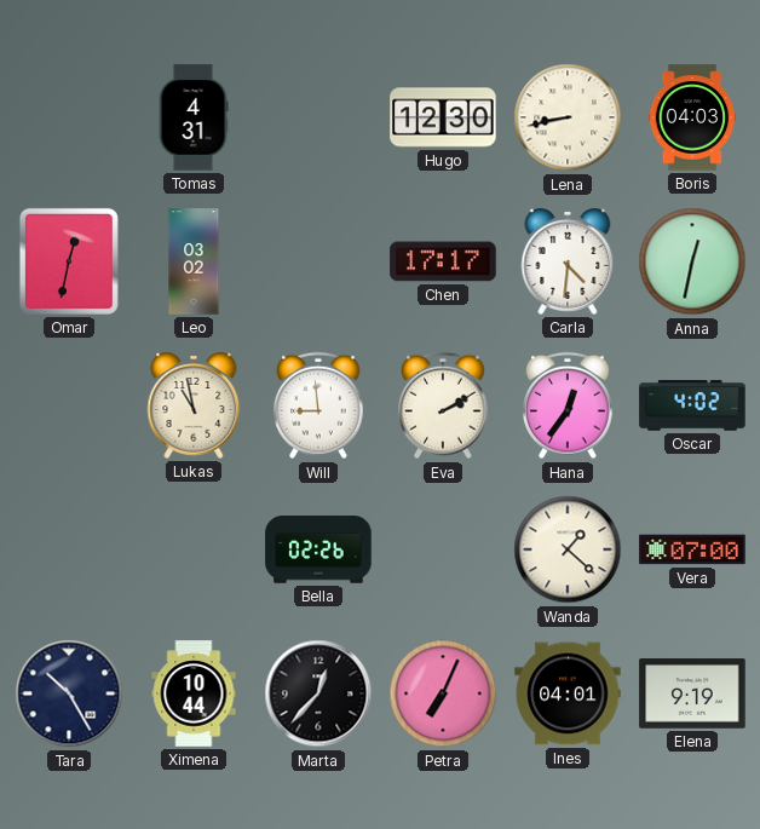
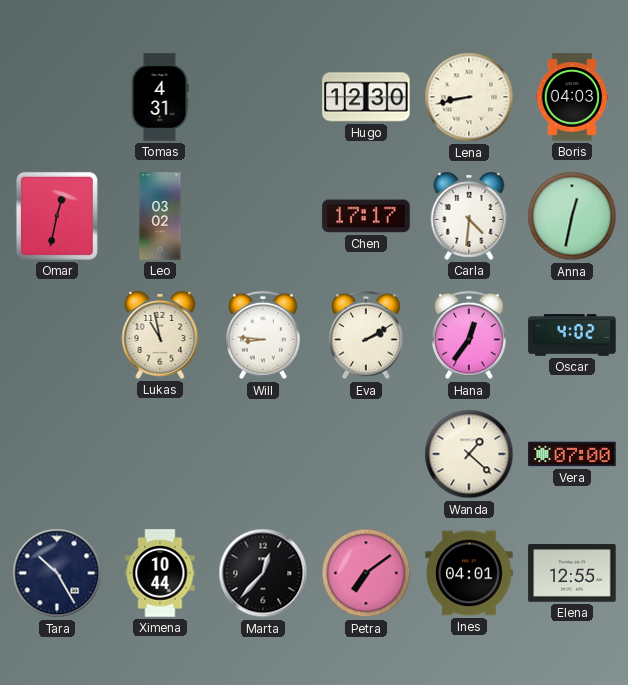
Will: 8:59 -> 8:46 (263, 335)
Bella: 02:26 -> none (318, 549)
Petra: 7:04 -> 7:09 (366, 573)
Elena: 9:19 -> 12:55 (572, 573)
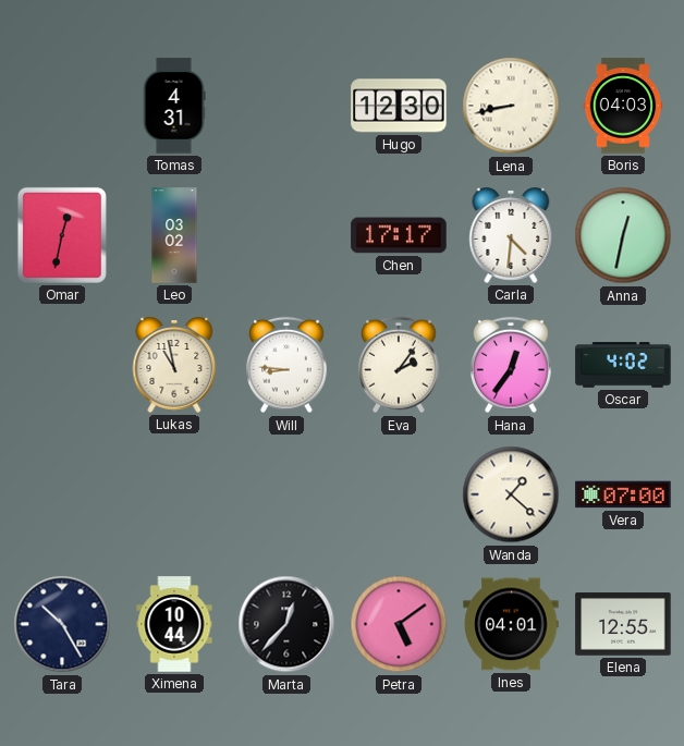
Eva: 2:10 -> 2:06 (399, 365)
Petra: 7:09 -> 5:09 (399, 624)
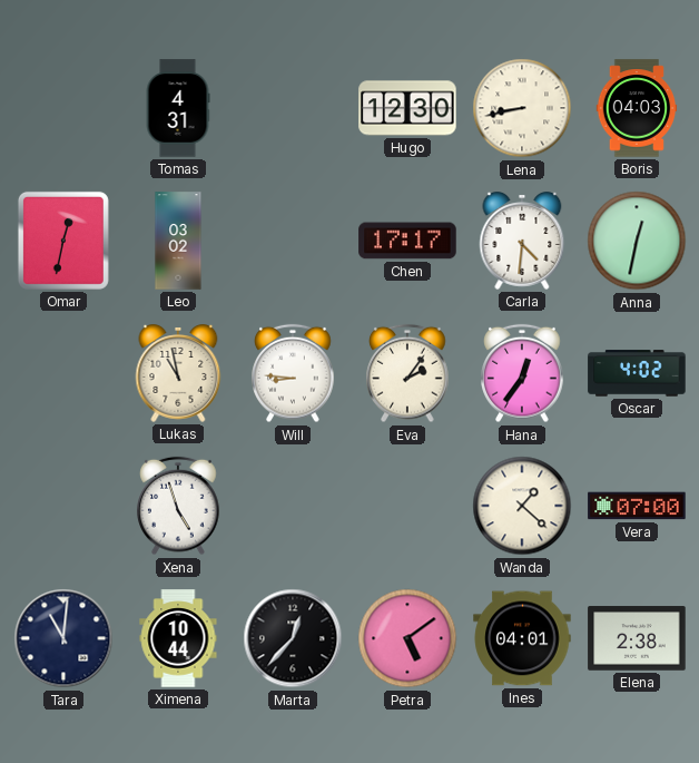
Xena: none -> 4:57 (178, 506)
Tara: 10:25 -> 11:01 (63, 638)
Elena: 12:55 -> 2:38 (637, 638)
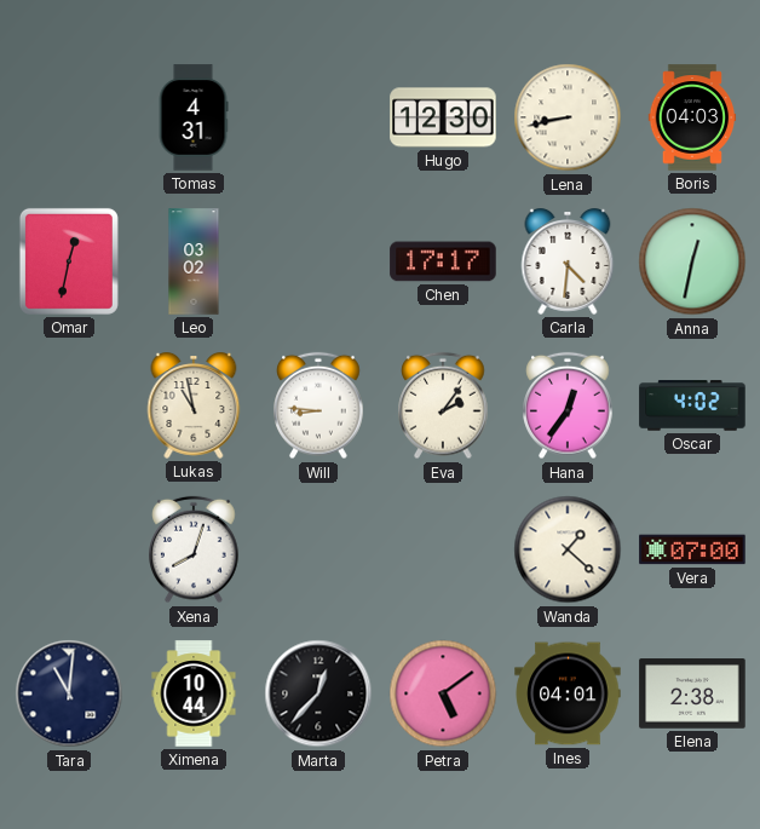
Xena: 4:57 -> 8:03 (194, 549)
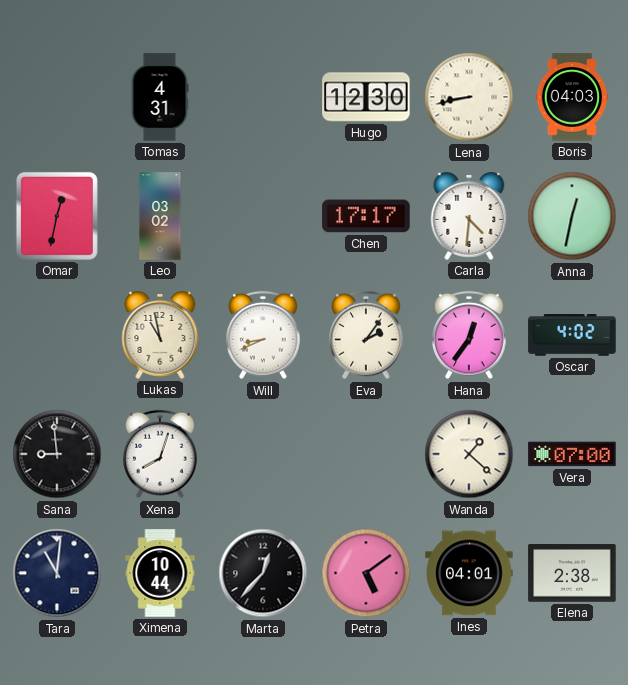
Will: 8:46 -> 8:41 (263, 335)
Sana: none -> 8:59 (57, 454)
